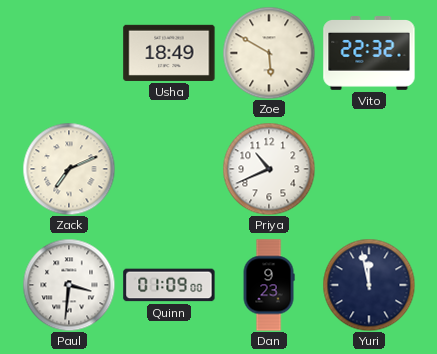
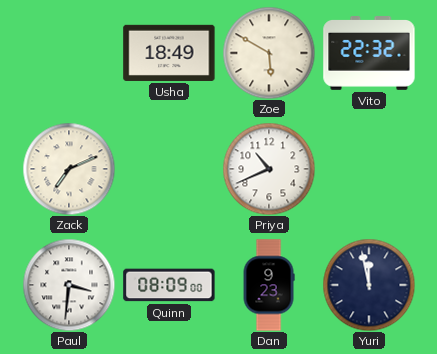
Quinn: 01:09 -> 08:09 (169, 285)
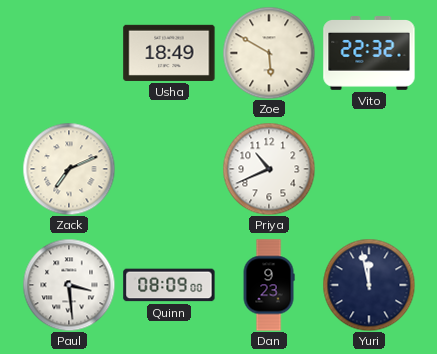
Paul: 3:31 -> 3:29 (69, 285)
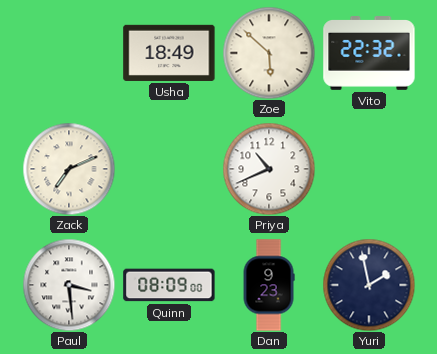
Zoe: 5:50 -> 5:52 (269, 53)
Yuri: 11:58 -> 1:58 (369, 285)
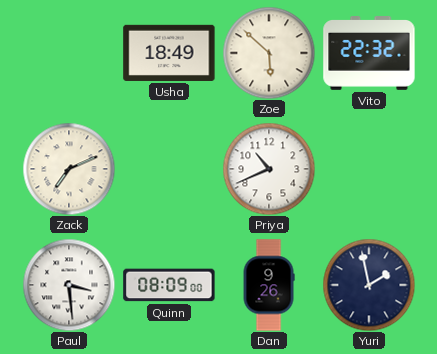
Dan: 9:23 -> 9:26 (269, 285)
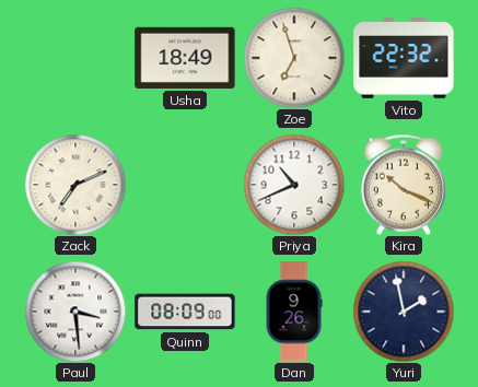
Zoe: 5:52 -> 6:57 (294, 58)
Kira: none -> 10:19 (404, 185)
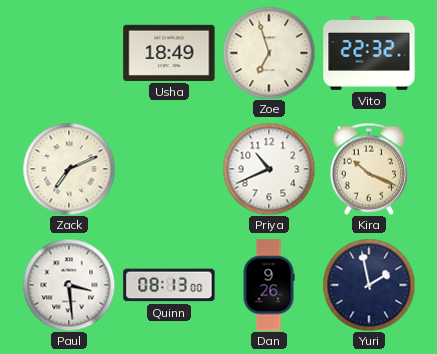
Quinn: 08:09 -> 08:13 (169, 285)
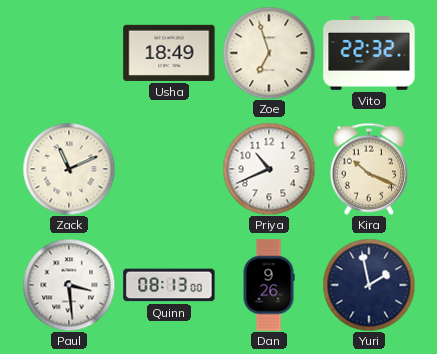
Zack: 7:11 -> 11:11 (69, 169)
